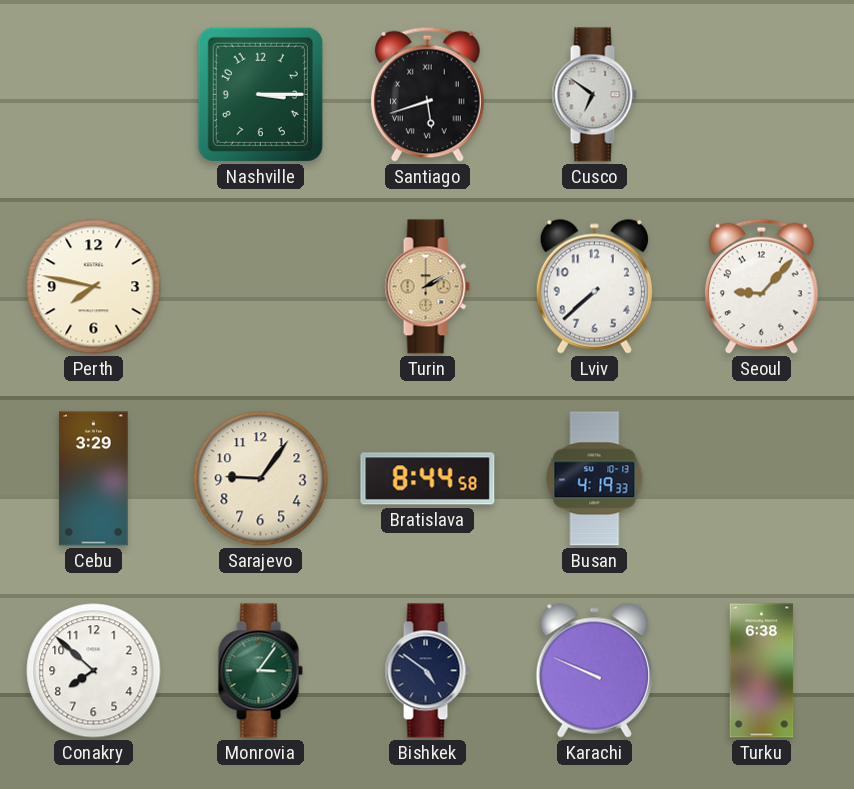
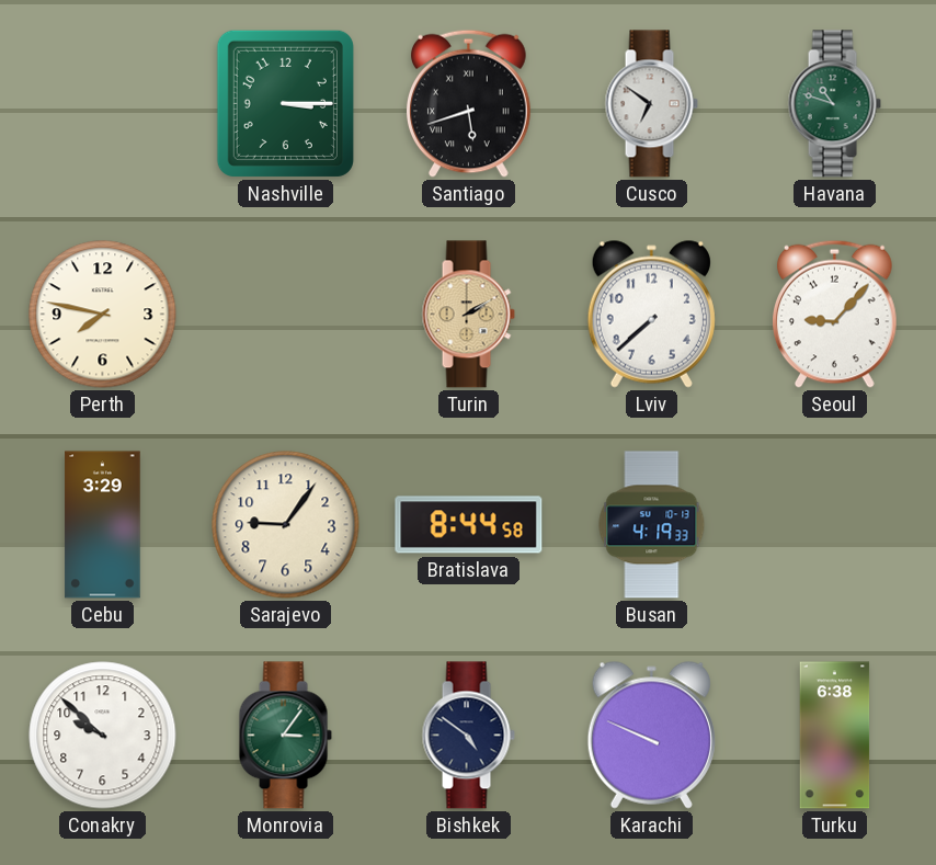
Havana: none -> 10:48 (834, 104)
Conakry: 7:52 -> 9:52 (103, 736)
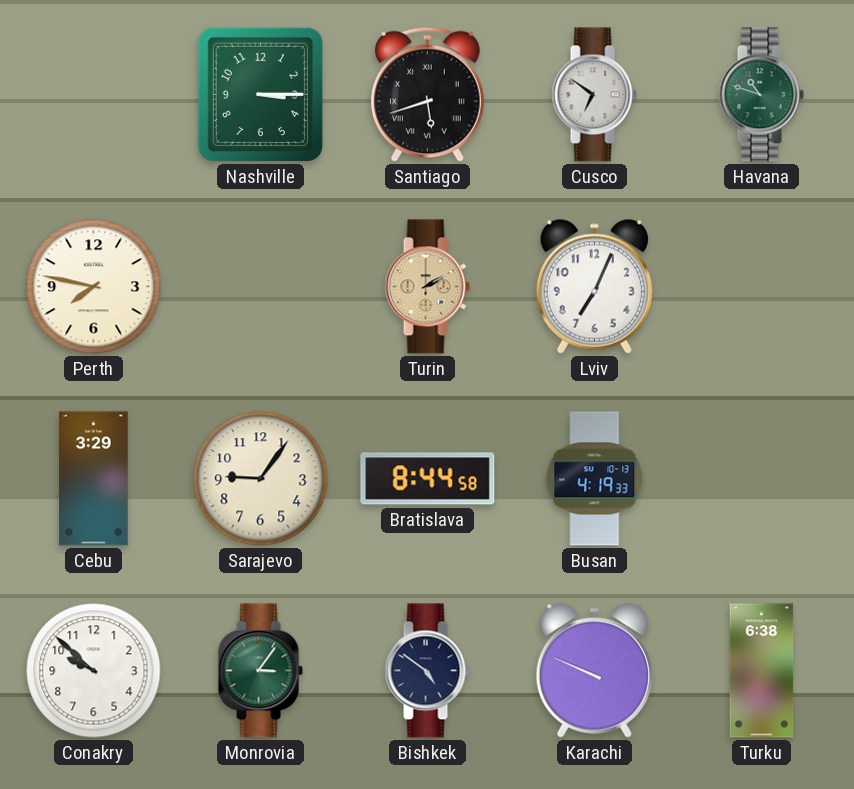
Lviv: 7:38 -> 7:04 (594, 286)
Seoul: 9:07 -> none (835, 314)
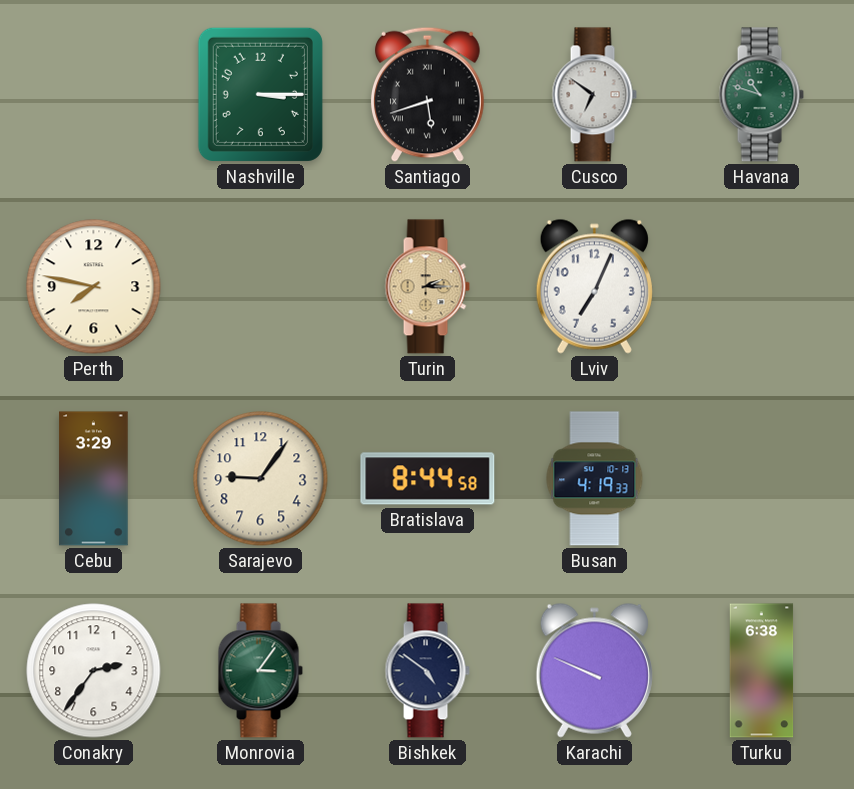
Turin: 2:10 -> 2:15 (427, 287)
Conakry: 9:52 -> 2:36 (94, 671)
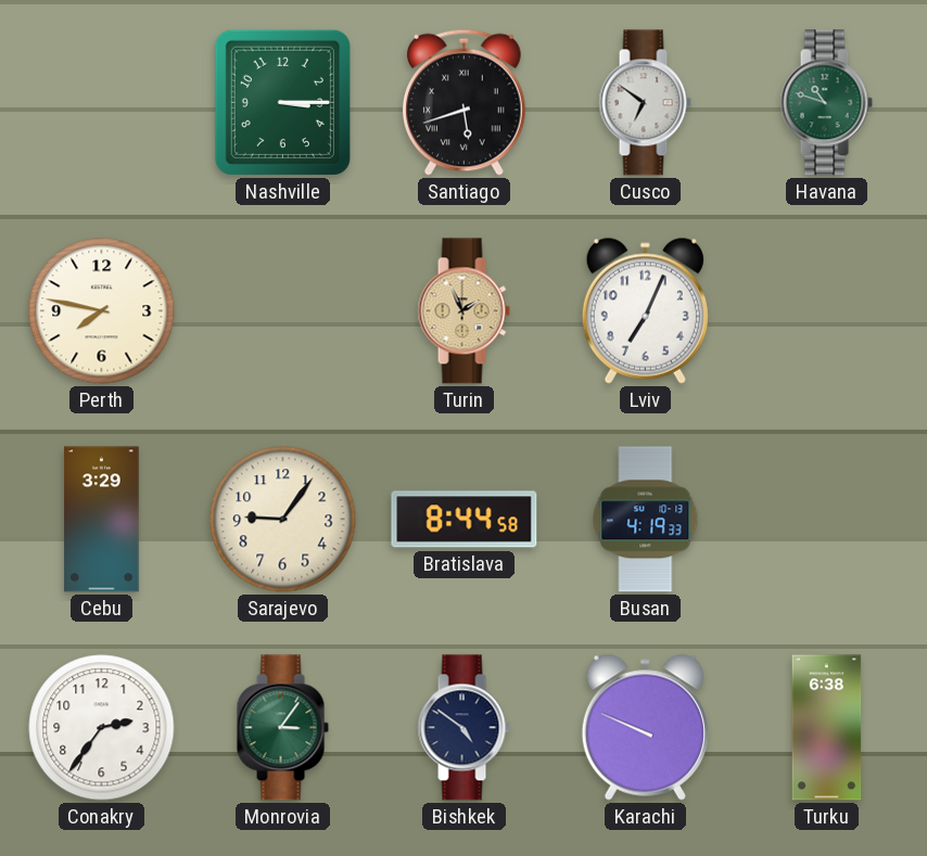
Turin: 2:15 -> 1:56 (463, 311)
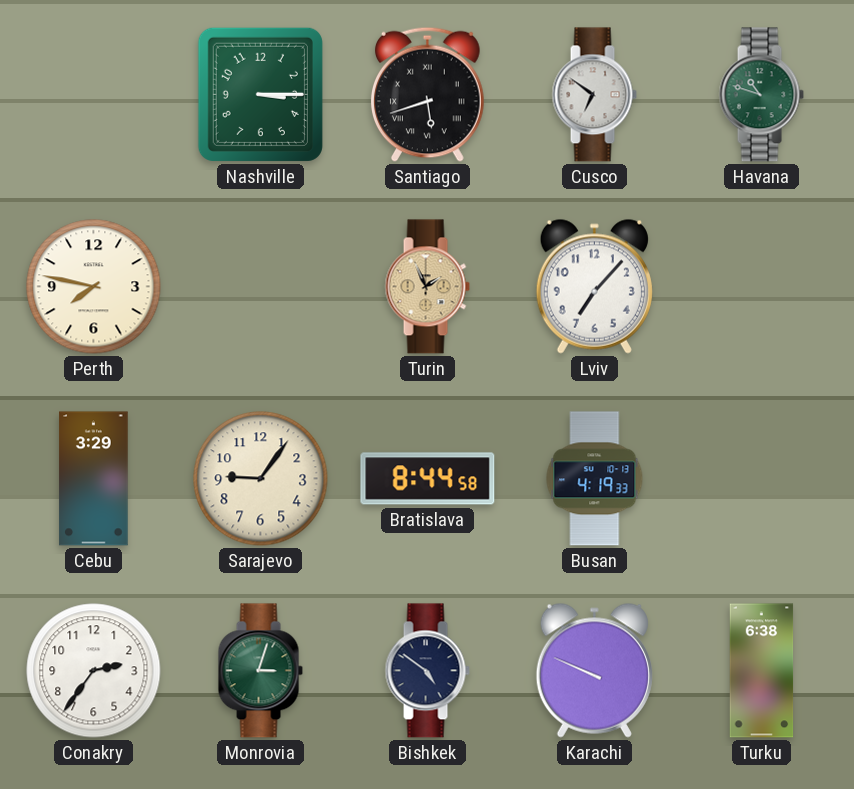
Lviv: 7:04 -> 7:07 (594, 286)
Monrovia: 3:06 -> 3:03 (260, 671)
